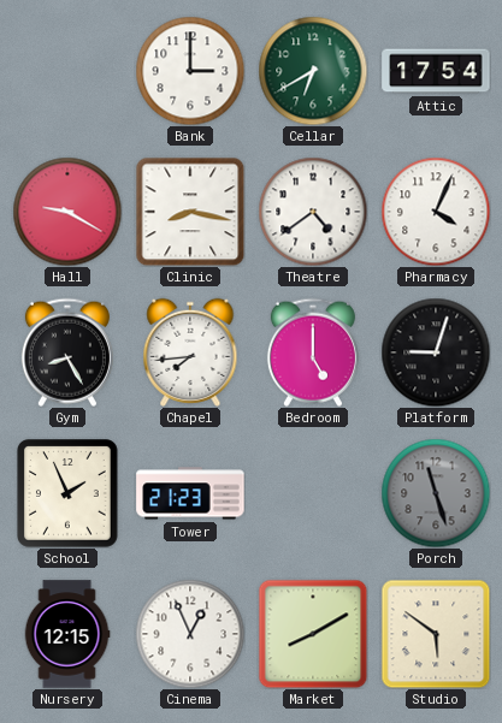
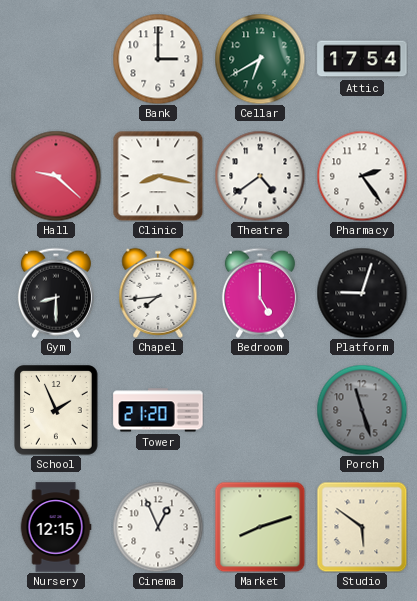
Hall: 9:20 -> 9:22 (56, 176)
Pharmacy: 4:04 -> 2:24 (362, 176)
Gym: 8:25 -> 8:30 (56, 293)
Tower: 21:23 -> 21:20 (158, 410)
Market: 8:10 -> 8:12 (260, 527)
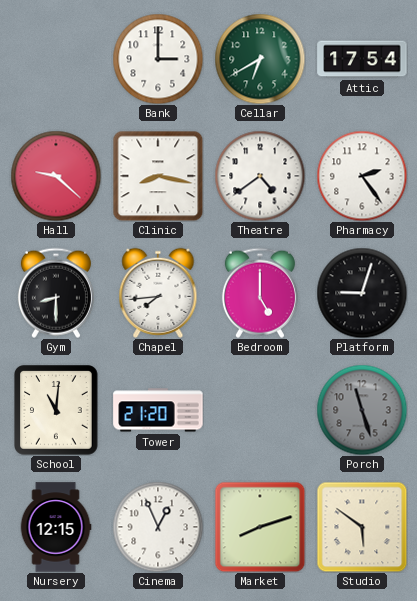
School: 1:56 -> 11:01 (56, 410)
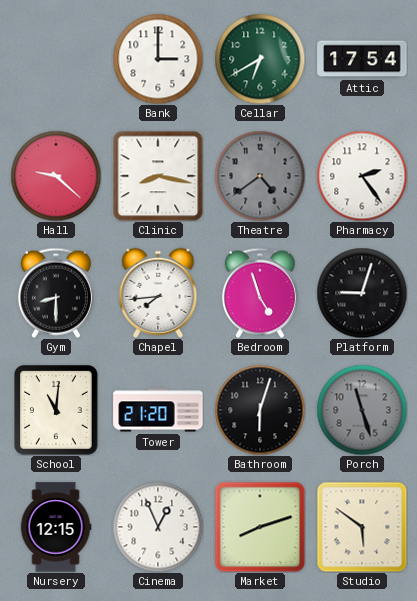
Theatre dial: white -> grey (260, 176)
Bedroom: 5:00 -> 4:57 (260, 293)
Bathroom: none -> 6:03 (260, 410)
